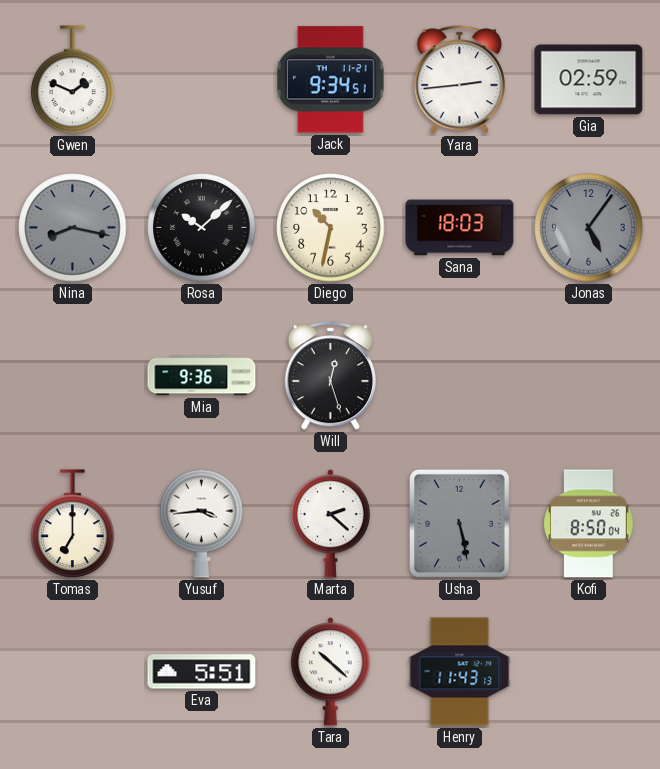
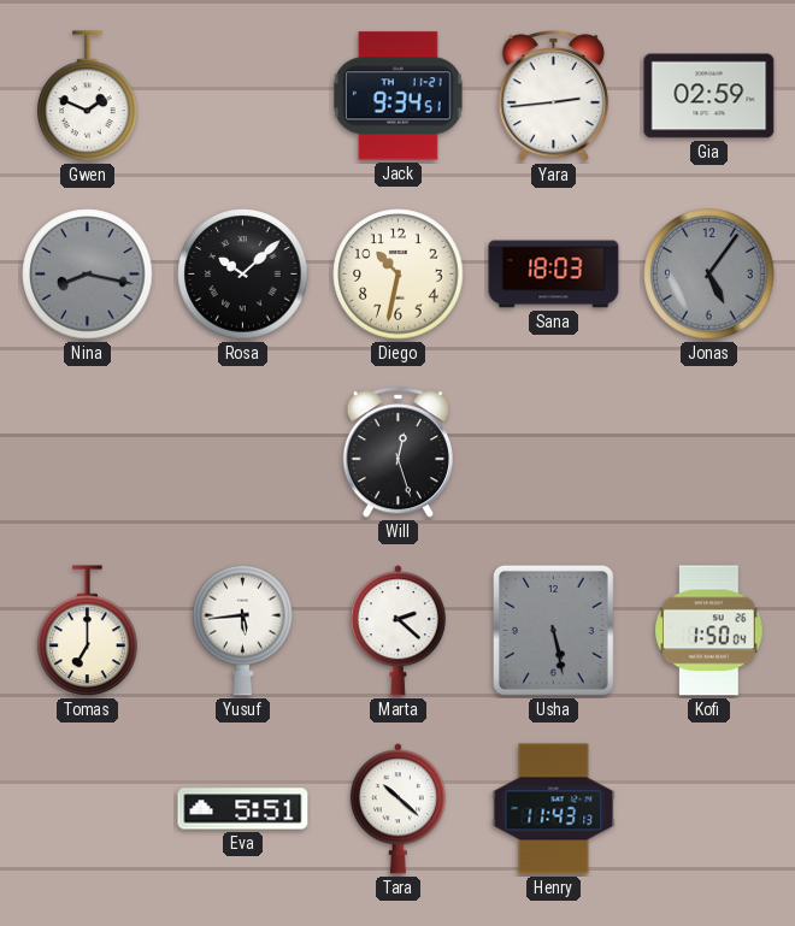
Mia: 9:36 -> none (202, 376)
Yusuf: 3:44 -> 5:44 (243, 630)
Kofi: 8:50 -> 1:50 (709, 631)
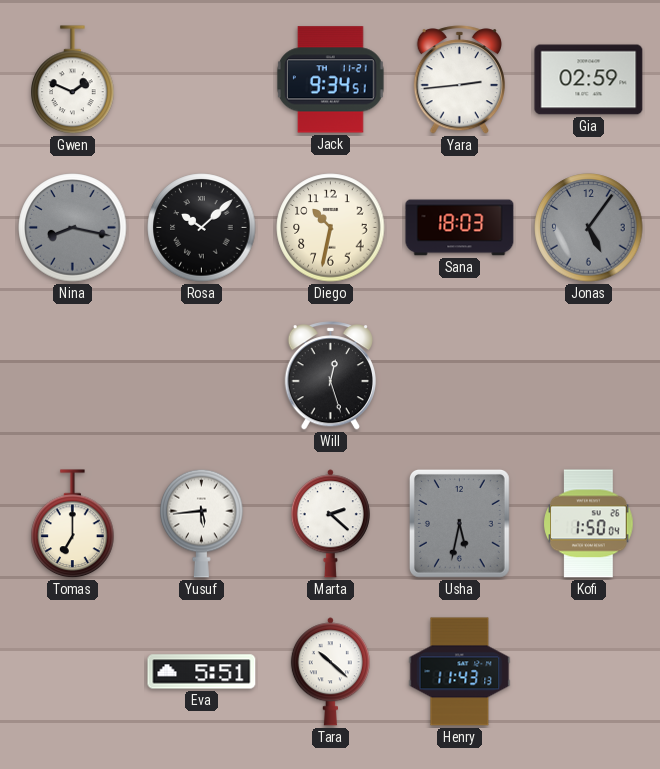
Usha: 5:28 -> 5:32 (459, 523)
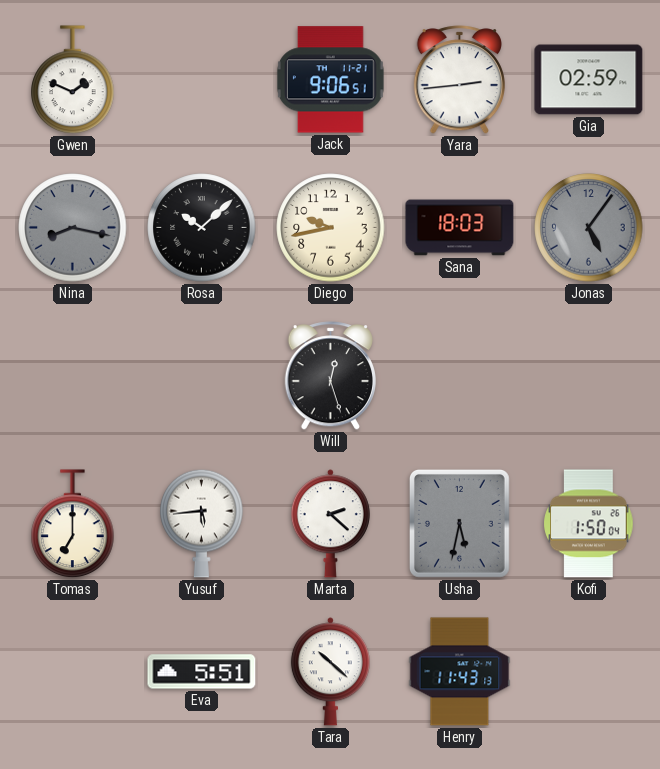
Jack: 9:34 -> 9:06 (330, 80)
Diego: 10:32 -> 9:43 (331, 228)
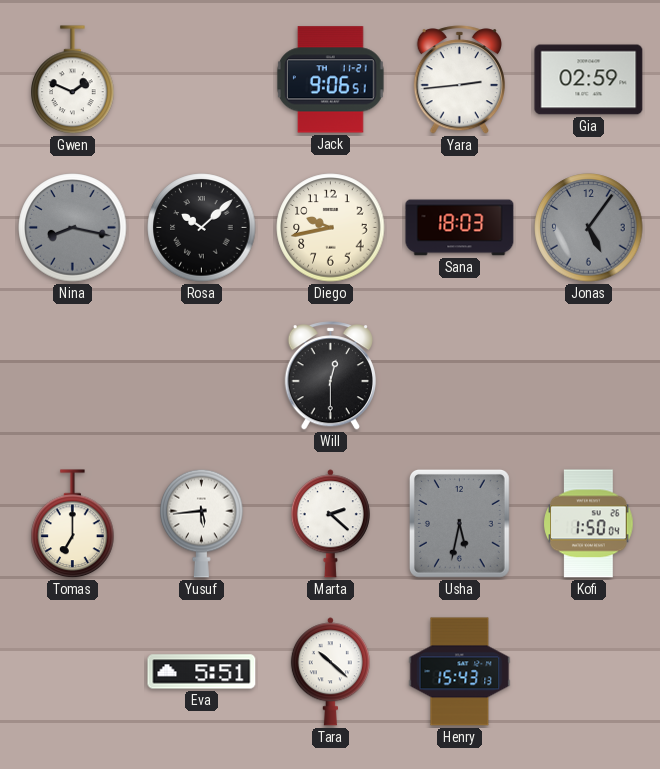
Will: 12:27 -> 12:30 (330, 376)
Henry: 11:43 -> 15:43 (460, 672)
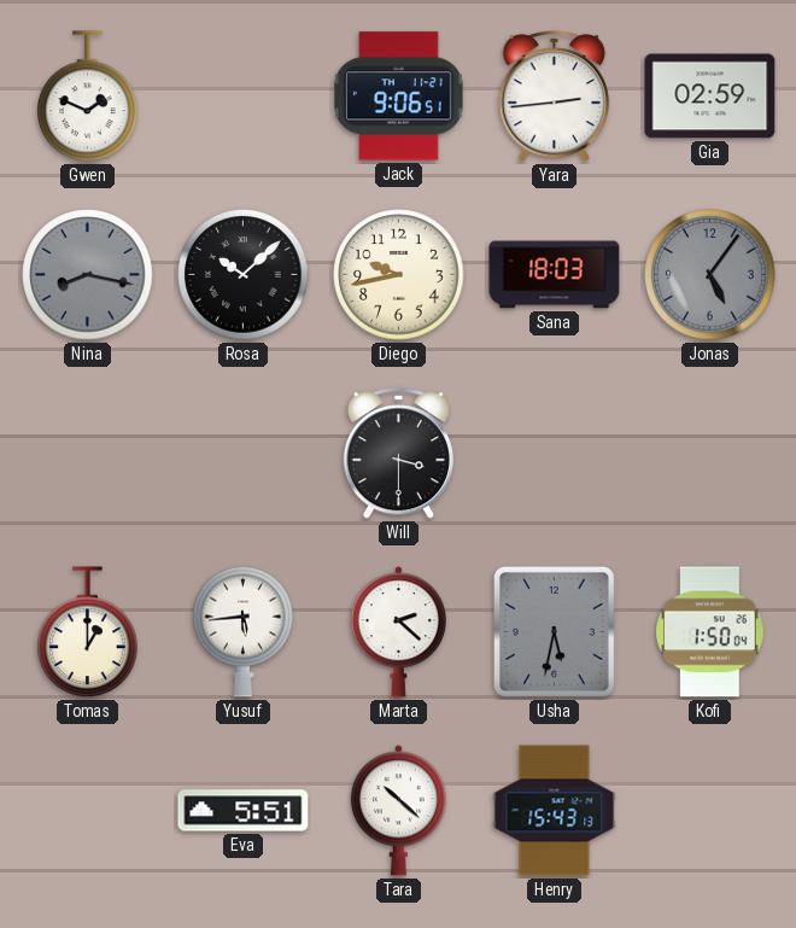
Will: 12:30 -> 3:30 (398, 454)
Tomas: 7:00 -> 1:00 (88, 632)
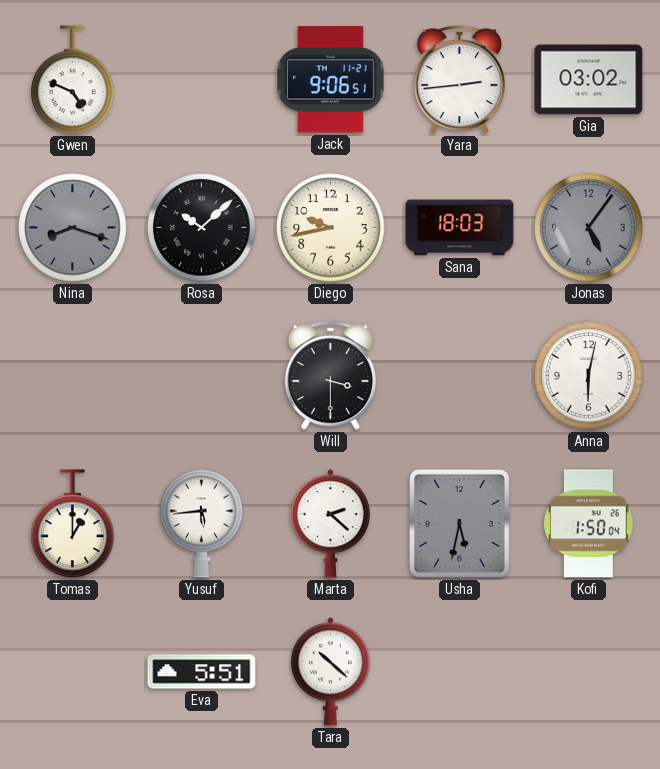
Gwen: 1:49 -> 4:49 (73, 80)
Gia: 02:59 -> 03:02 (589, 80)
Nina: 8:17 -> 8:18 (73, 228)
Anna: none -> 6:02 (589, 376)
Henry: 15:43 -> none (555, 811)
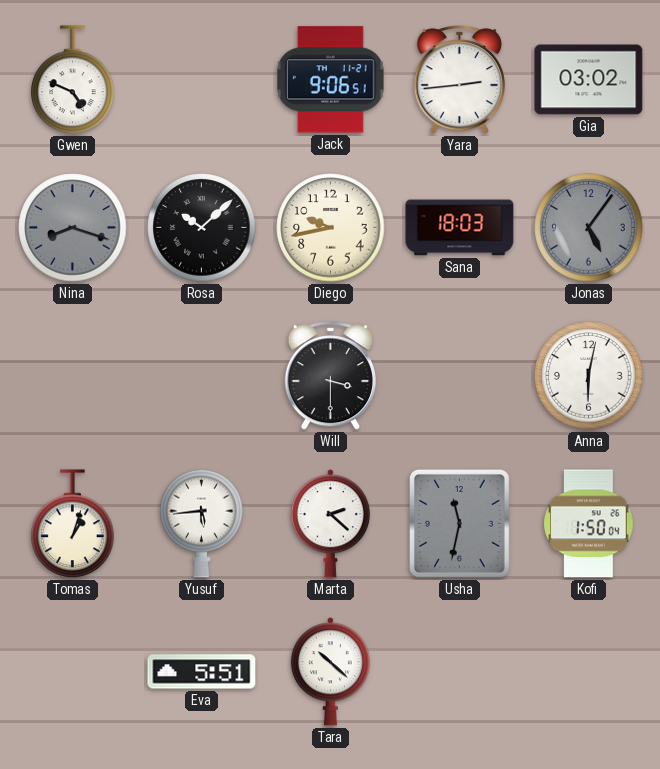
Tomas: 1:00 -> 1:03 (73, 524)
Usha: 5:32 -> 11:32 (459, 523)
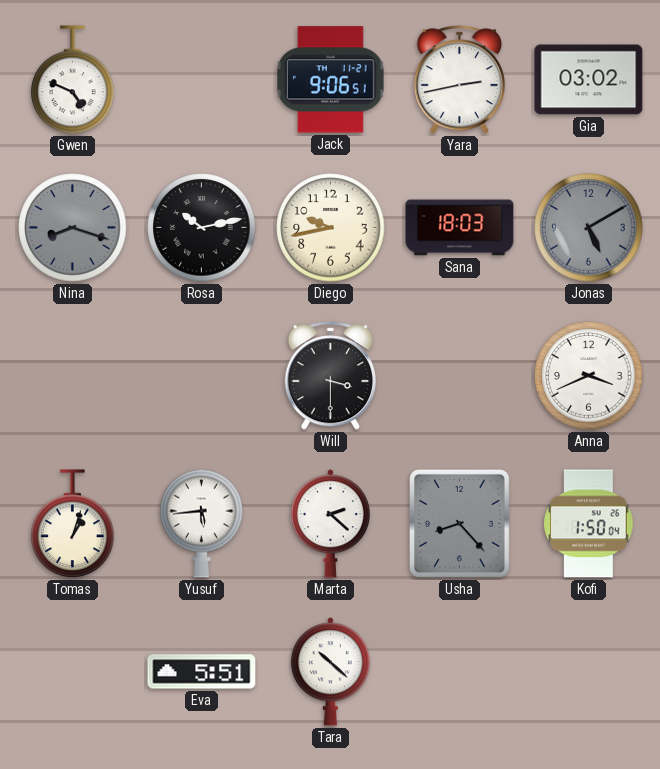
Yara: 2:44 -> 2:43 (459, 80)
Rosa: 10:08 -> 10:13 (202, 228)
Jonas: 5:06 -> 5:10 (589, 228)
Anna: 6:02 -> 3:41 (589, 376)
Usha: 11:32 -> 8:23 (459, 523)
